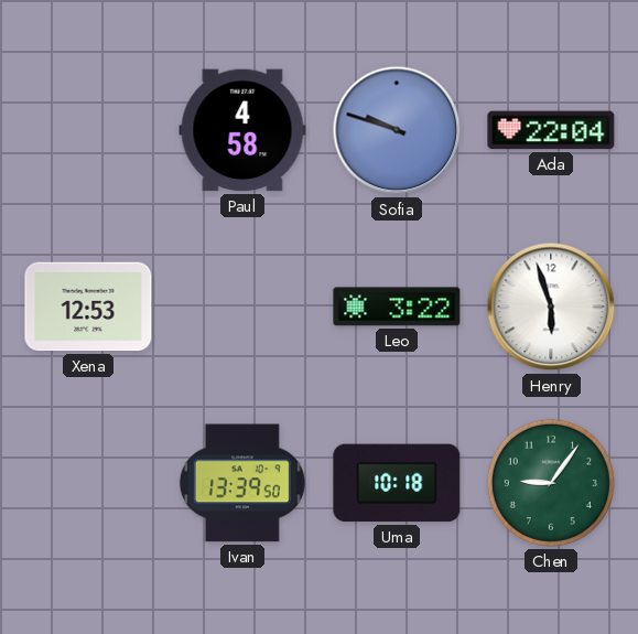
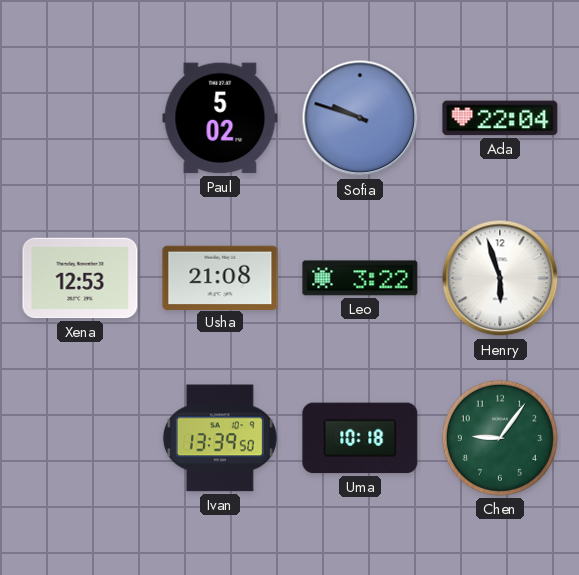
Paul: 4:58 -> 5:02 (220, 118)
Usha: none -> 21:08 (220, 277)
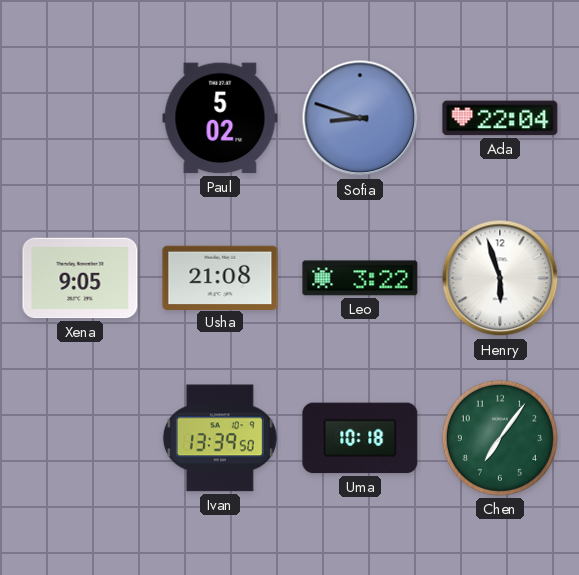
Sofia: 9:48 -> 8:48 (360, 118)
Xena: 12:53 -> 9:05 (80, 278)
Chen: 9:06 -> 7:06 (500, 438)
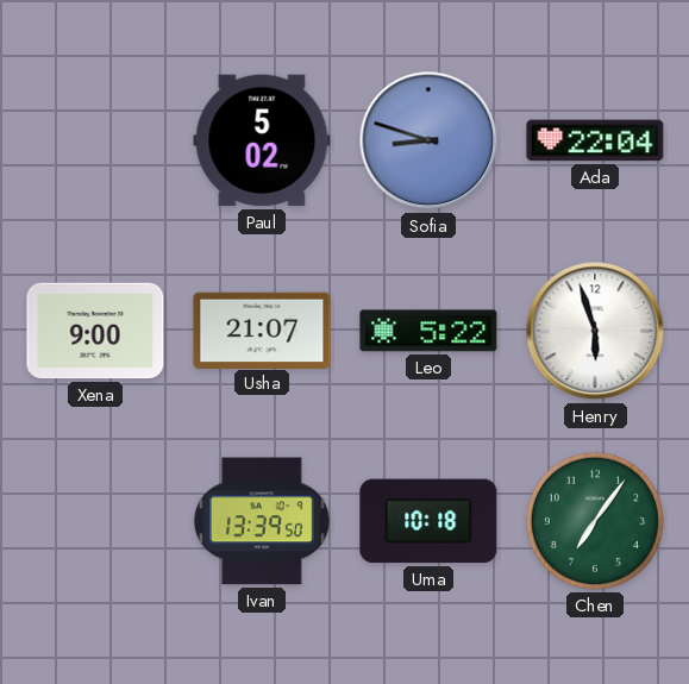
Xena: 9:05 -> 9:00 (95, 331)
Usha: 21:08 -> 21:07 (262, 330)
Leo: 3:22 -> 5:22 (428, 331)
